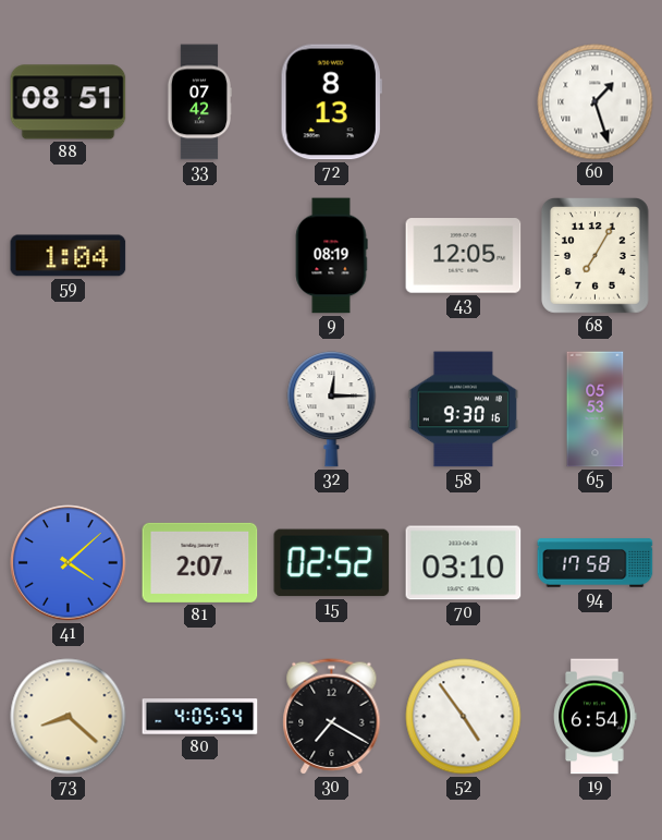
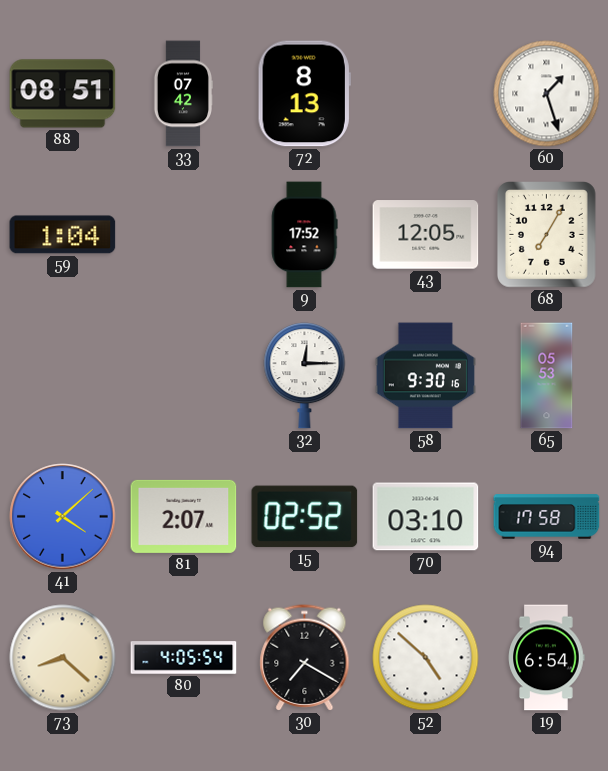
9: 08:19 -> 17:52 (304, 235)
52: 4:54 -> 4:52 (426, 658)
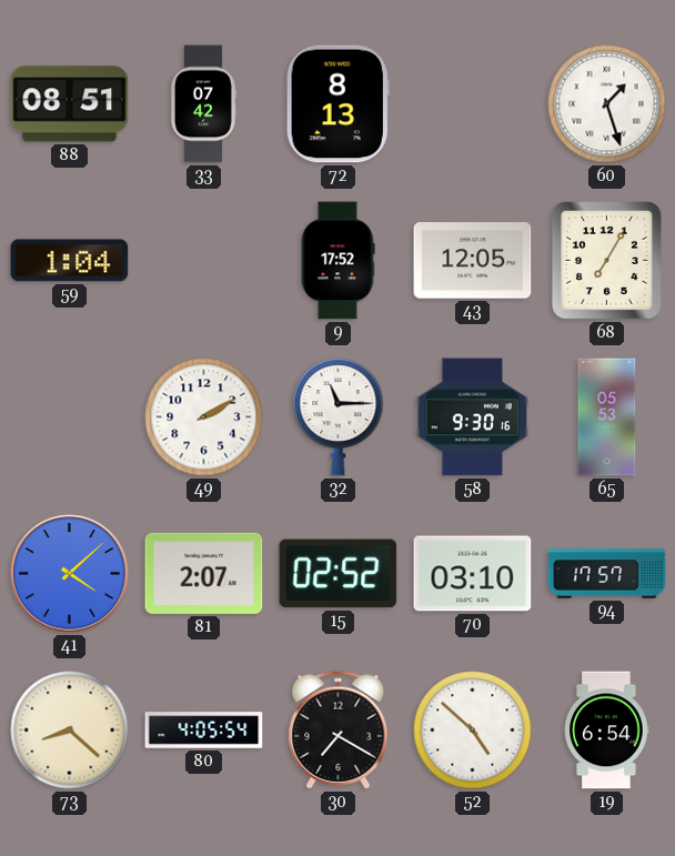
49: none -> 2:10 (204, 417)
32: 12:15 -> 11:15 (339, 417)
94: 17:58 -> 17:57 (607, 574)
